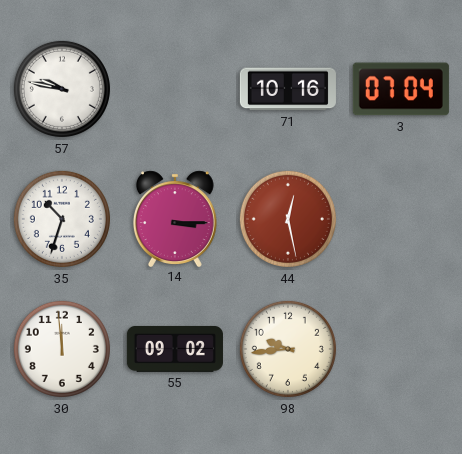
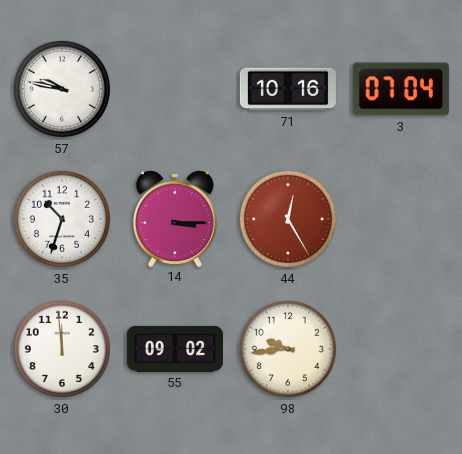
44: 12:28 -> 12:25 (288, 219)
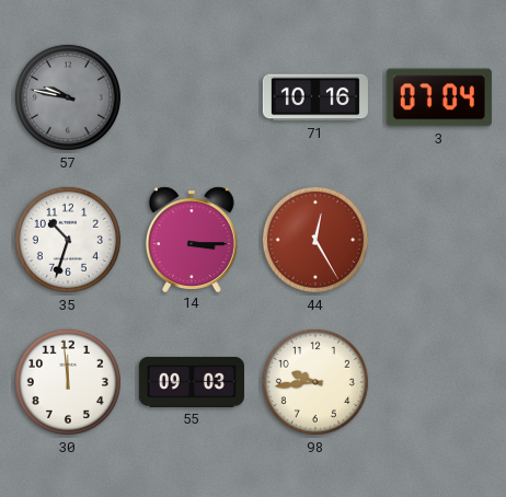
57 dial: white -> grey (68, 97)
55: 09:02 -> 09:03 (192, 382)
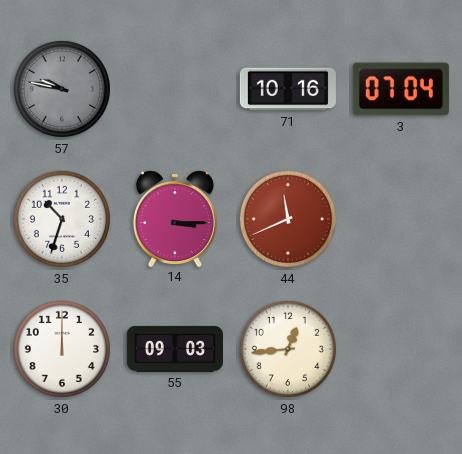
44: 12:25 -> 11:41 (288, 219)
30: 11:59 -> 12:00 (62, 349)
98: 9:44 -> 12:44 (288, 349)
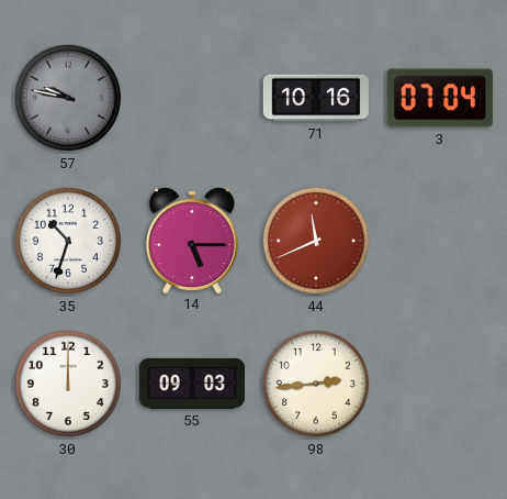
14: 3:15 -> 5:15 (192, 240)
98: 12:44 -> 2:44 (316, 384)
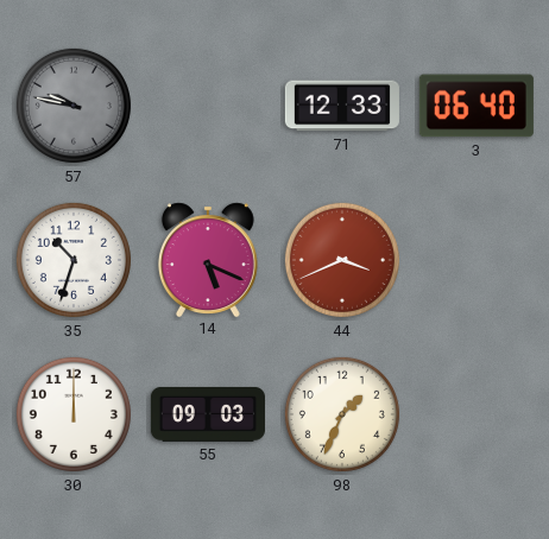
71: 10:16 -> 12:33 (342, 106)
3: 07:04 -> 06:40 (477, 106)
14: 5:15 -> 5:19 (208, 259)
44: 11:41 -> 3:41 (342, 260)
98: 2:44 -> 1:34 (342, 414)
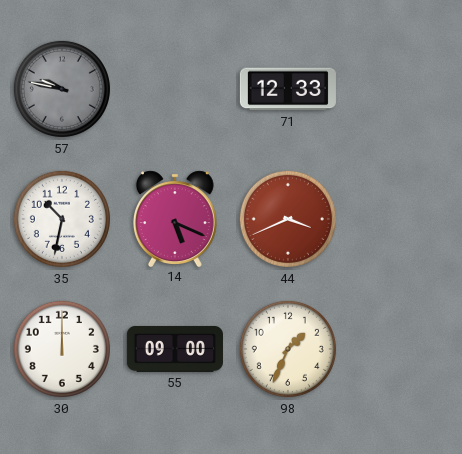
3: 06:40 -> none (477, 106)
35: 10:33 -> 10:32 (62, 219)
55: 09:03 -> 09:00 (175, 349)
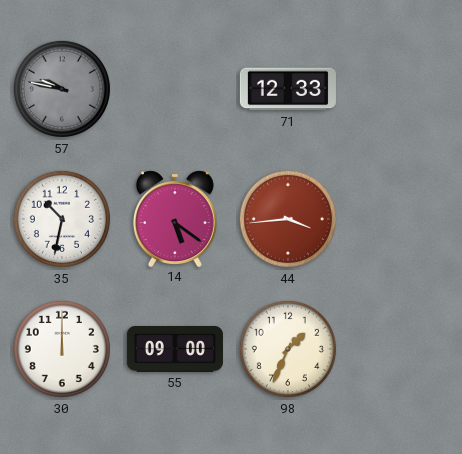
14: 5:19 -> 5:21 (175, 218)
44: 3:41 -> 3:44 (288, 219)
